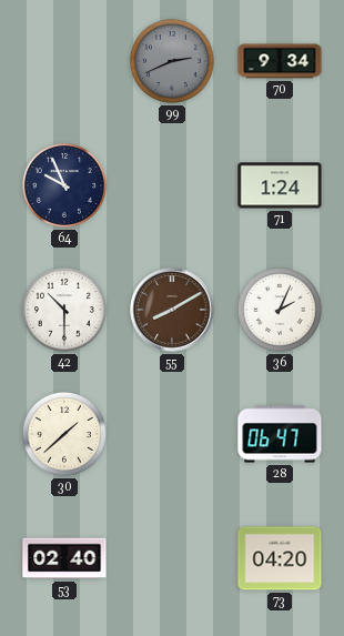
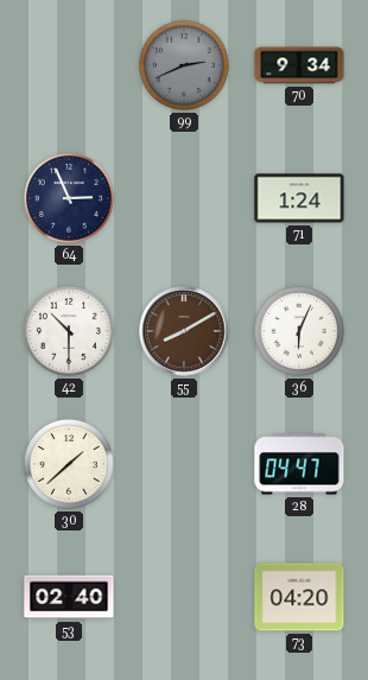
64: 9:56 -> 2:56 (69, 198)
36: 2:04 -> 6:04 (299, 331)
28: 06:47 -> 04:47 (299, 464)
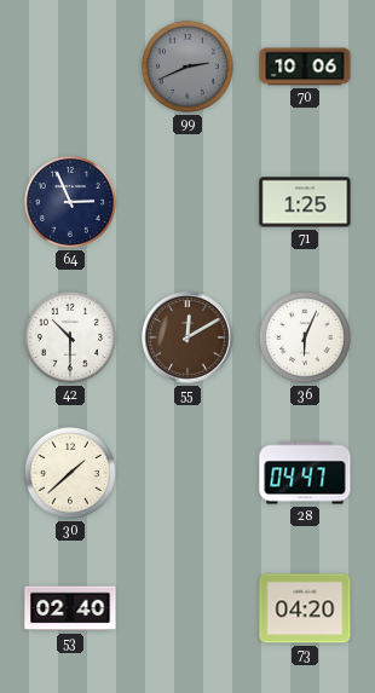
70: 9:34 -> 10:06 (305, 67)
71: 1:24 -> 1:25 (305, 202)
55: 8:10 -> 12:10 (187, 337)
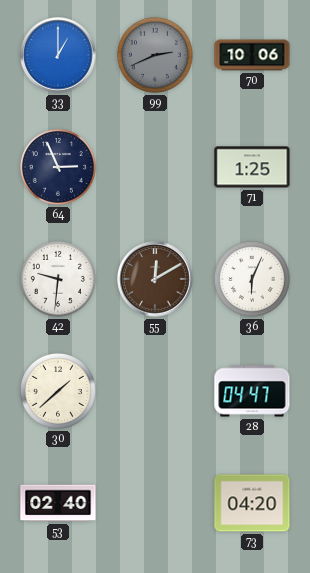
33: none -> 1:00 (58, 55)
42: 10:30 -> 9:31 (58, 279)
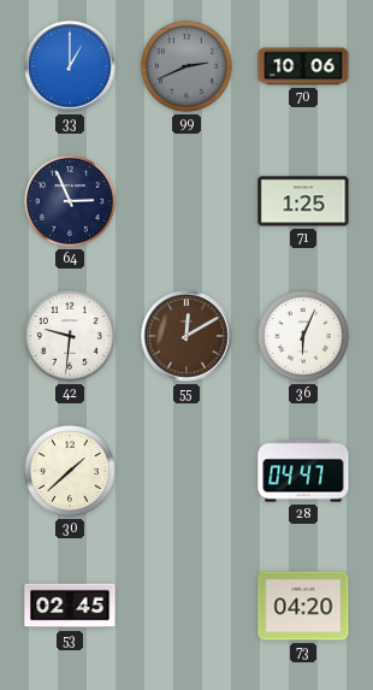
53: 02:40 -> 02:45 (70, 606)
